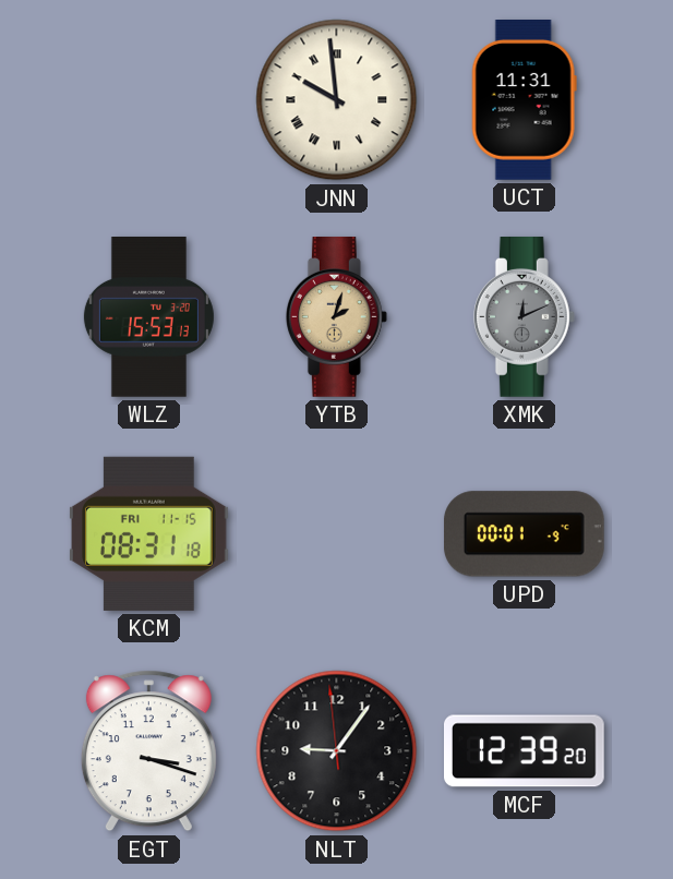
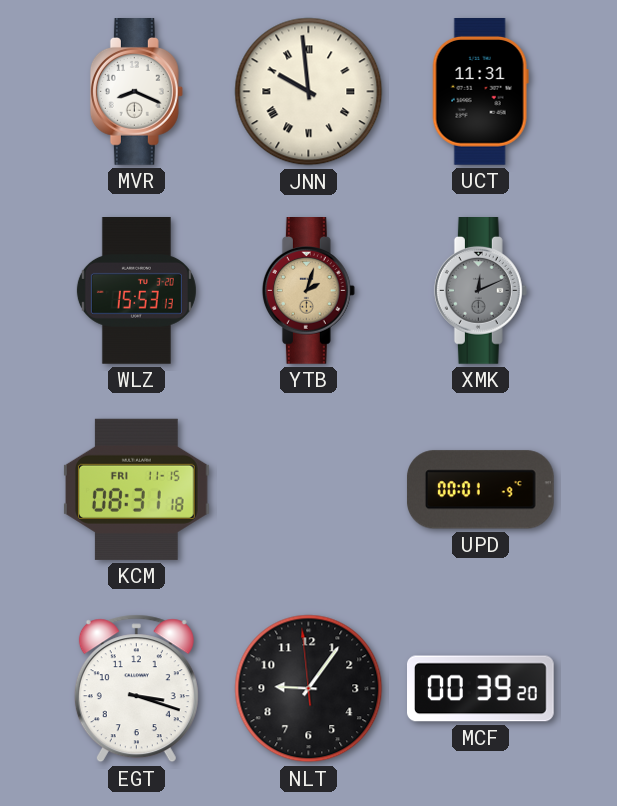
MVR: none -> 8:19 (136, 92)
MCF: 12:39 -> 00:39 (481, 689)
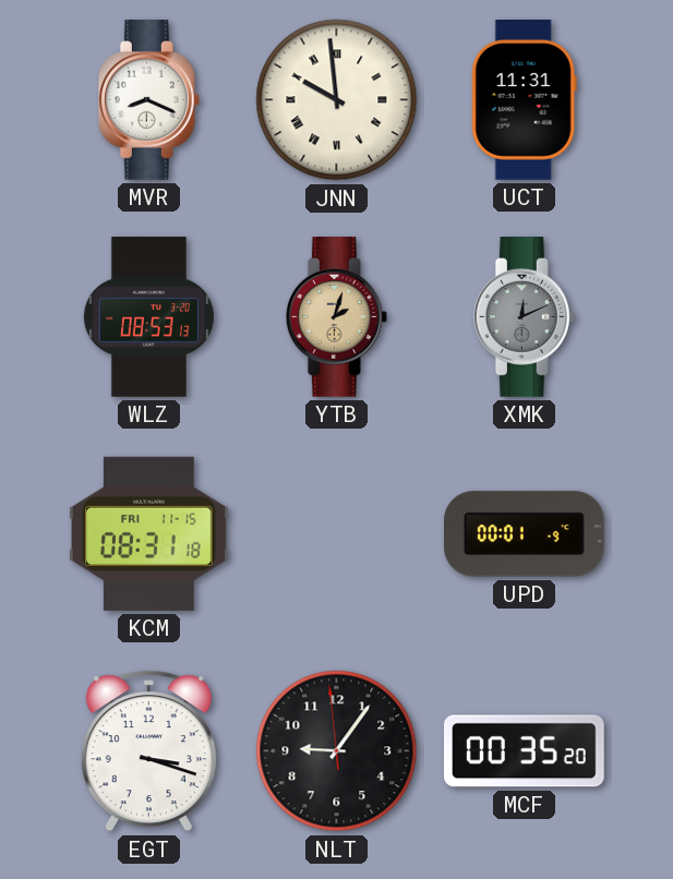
WLZ: 15:53 -> 08:53 (148, 317)
MCF: 00:39 -> 00:35 (525, 751)
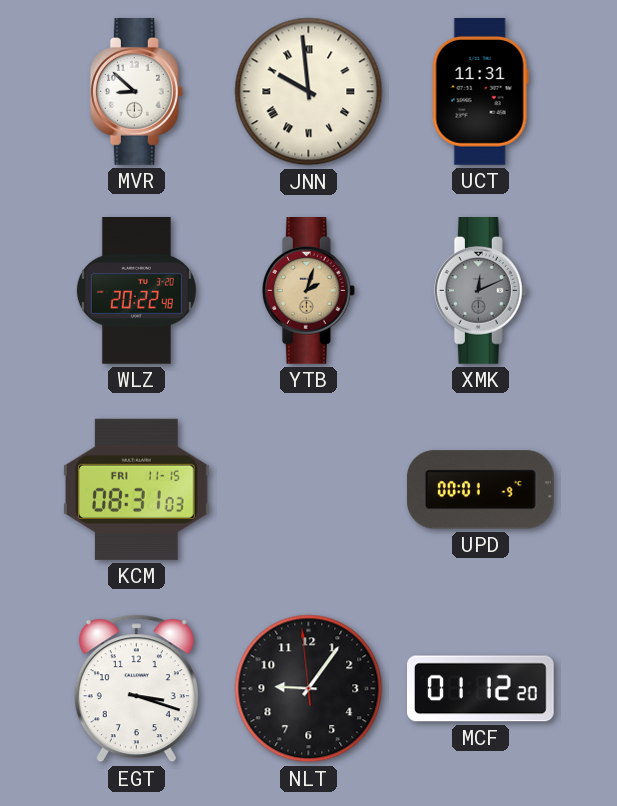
MVR: 8:19 -> 8:52 (136, 92)
WLZ: 08:53 -> 20:22 (136, 291)
KCM: 08:31:18 -> 08:31:03 (136, 489)
MCF: 00:35 -> 01:12 (481, 689)
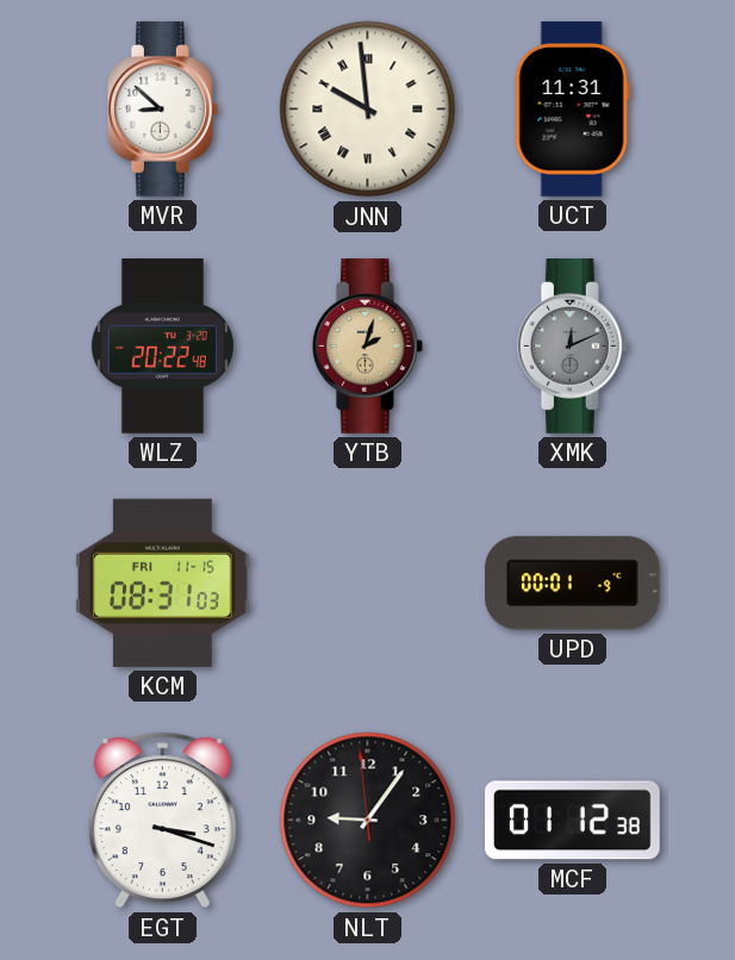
MCF: 01:12:20 -> 01:12:38 (573, 821)
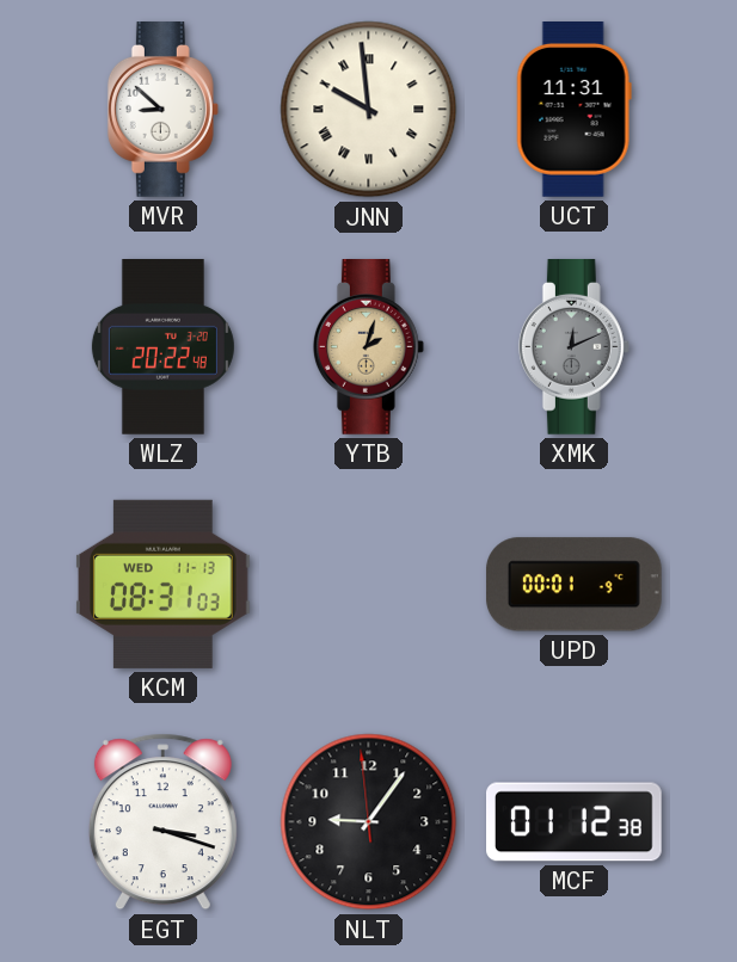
KCM date: FRI 11-15 -> WED 11-13 (162, 584)
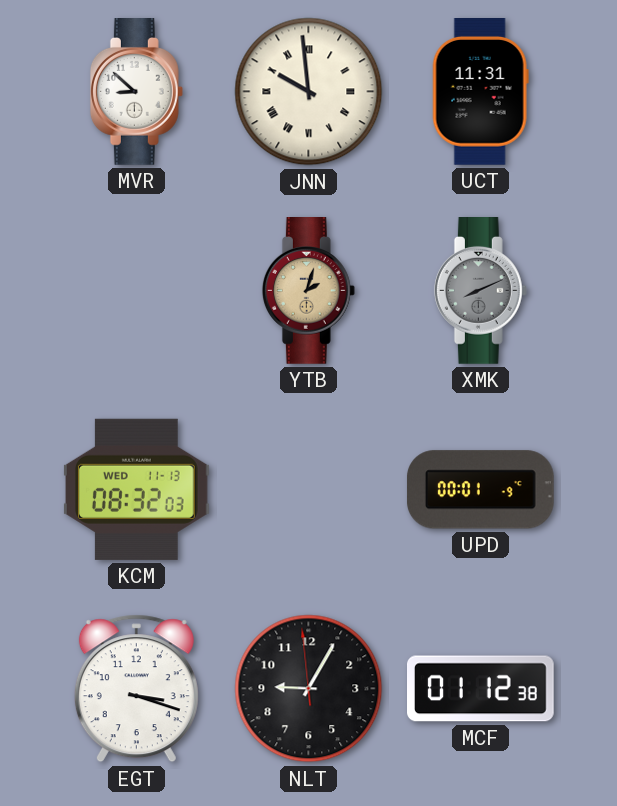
WLZ: 20:22 -> none (162, 347)
XMK: 12:11 -> 8:11 (480, 291)
KCM: 08:31 -> 08:32 (136, 489)
NLT: 9:05 -> 9:04 (309, 689)
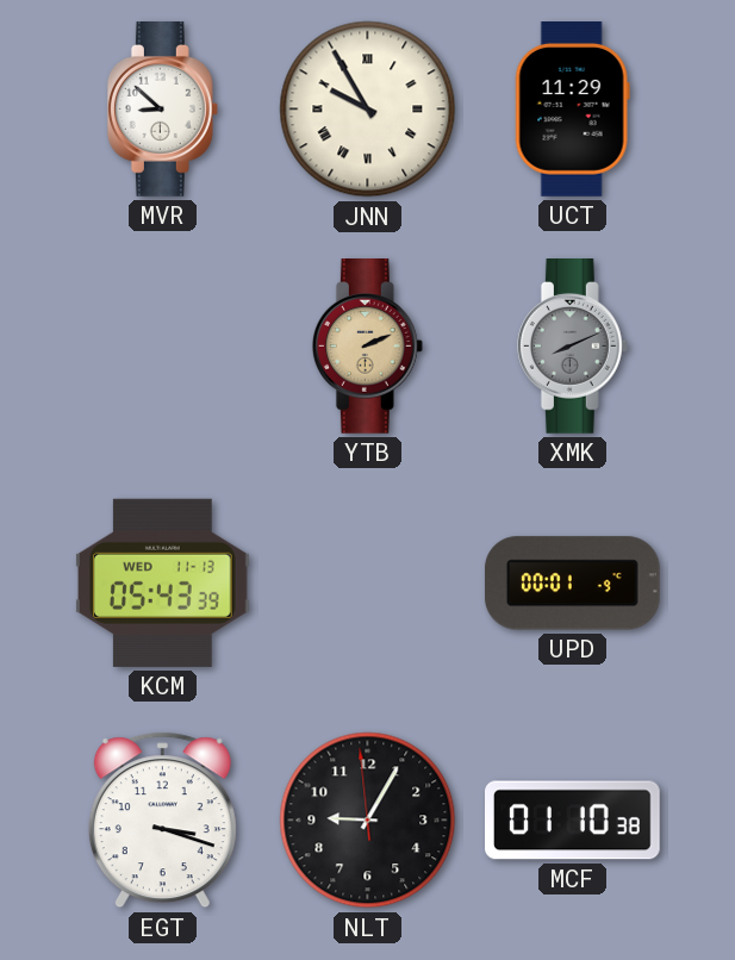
JNN: 9:59 -> 9:55 (368, 110)
UCT: 11:31 -> 11:29 (572, 110)
YTB: 2:03 -> 2:11 (367, 347)
KCM: 08:32 -> 05:43 (162, 582)
MCF: 01:12 -> 01:10 (573, 821)
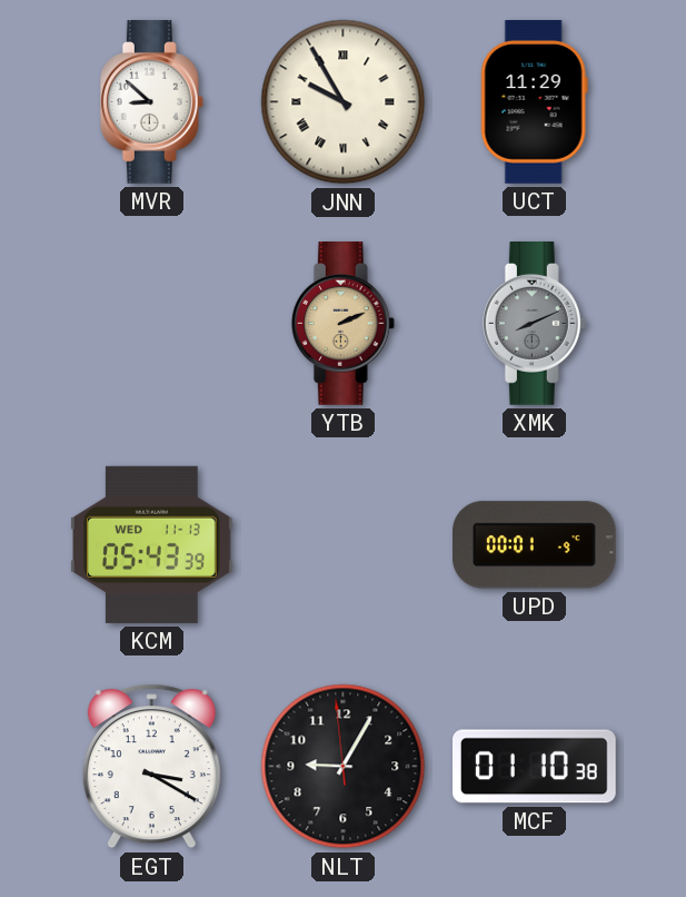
EGT: 3:18 -> 3:20 (151, 767)
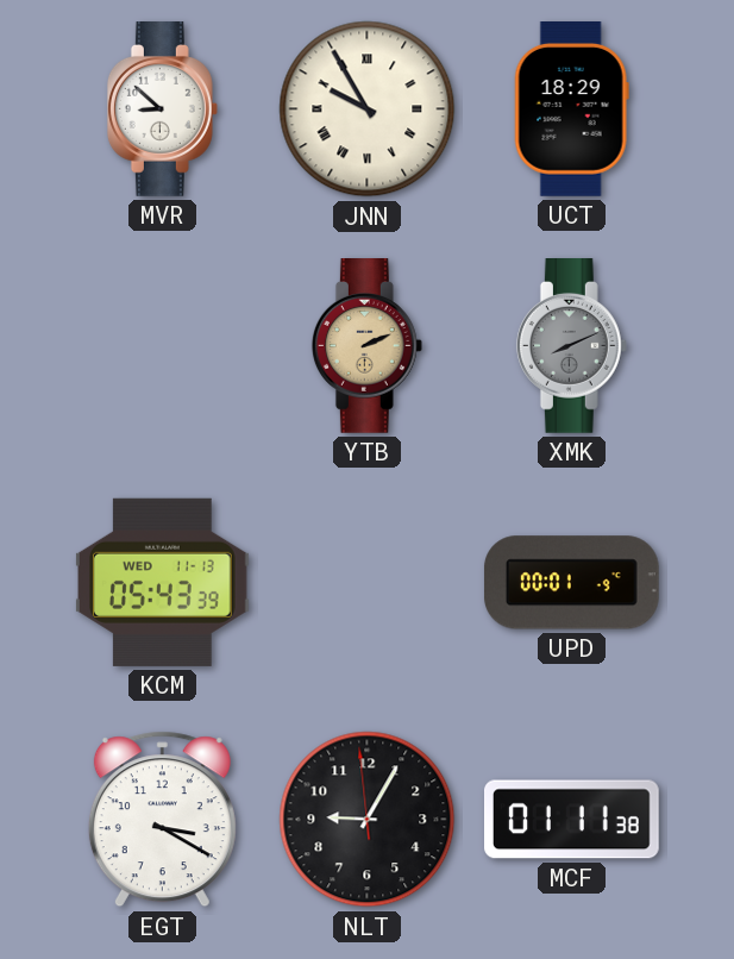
UCT: 11:29 -> 18:29 (571, 109)
MCF: 01:10 -> 01:11 (572, 820)
